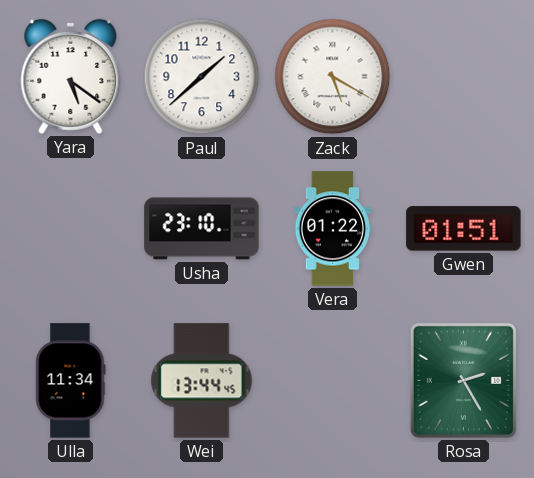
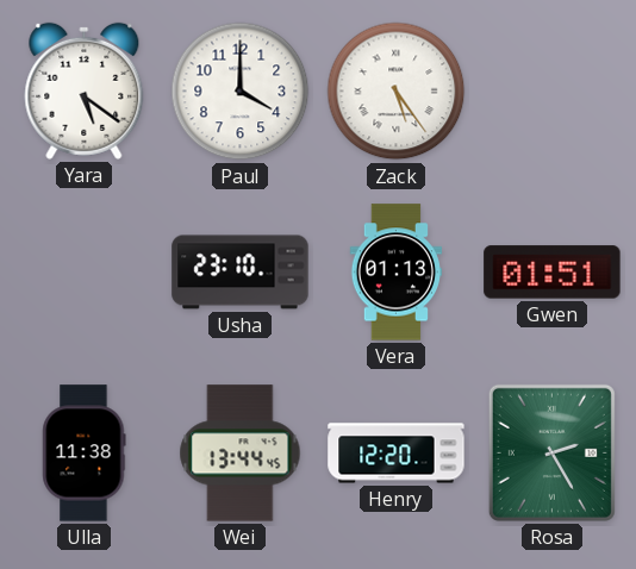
Paul: 1:38 -> 4:00 (241, 92)
Zack: 5:20 -> 5:24 (397, 92)
Vera: 01:22 -> 01:13 (395, 273)
Ulla: 11:34 -> 11:38 (85, 454)
Henry: none -> 12:20 (397, 454)
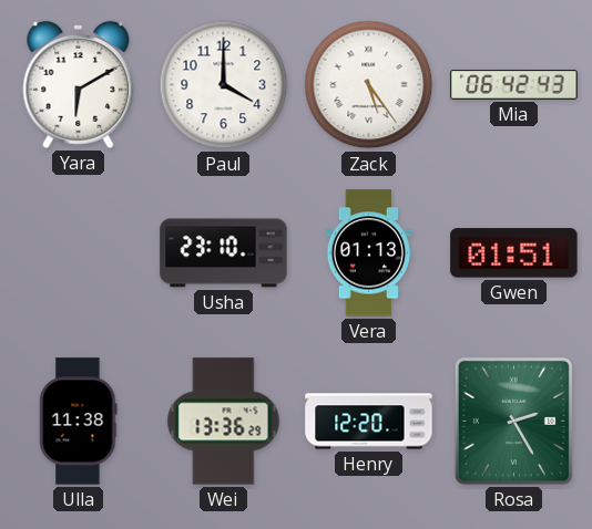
Yara: 5:21 -> 6:10 (79, 84)
Mia: none -> 06:42 (514, 85)
Wei: 13:44 -> 13:36 (224, 422)
